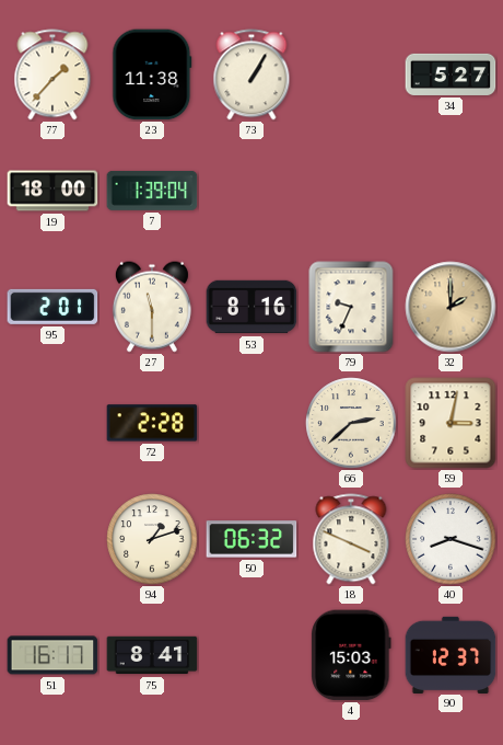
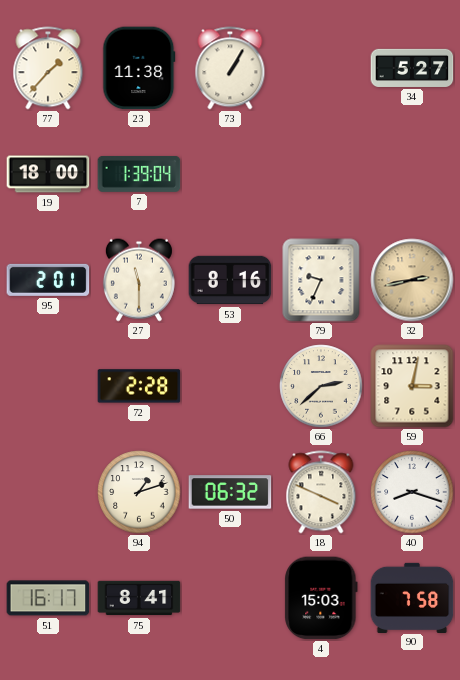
32: 2:00 -> 2:43 (412, 280)
90: 12:37 -> 7:58 (412, 597)
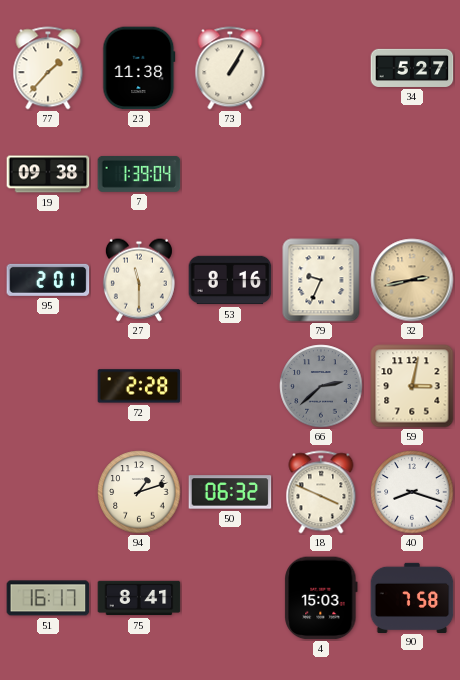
19: 18:00 -> 09:38 (48, 174)
66 dial: cream -> grey (321, 386)
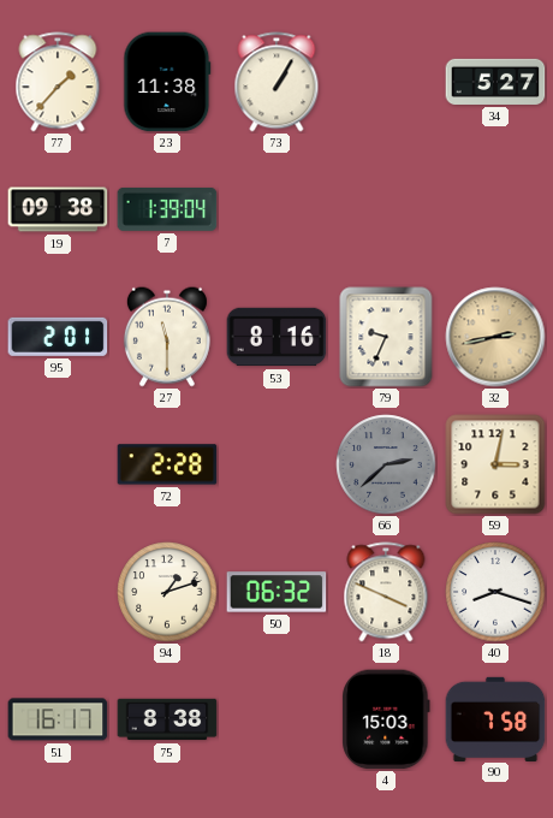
75: 8:41 -> 8:38 (167, 719)
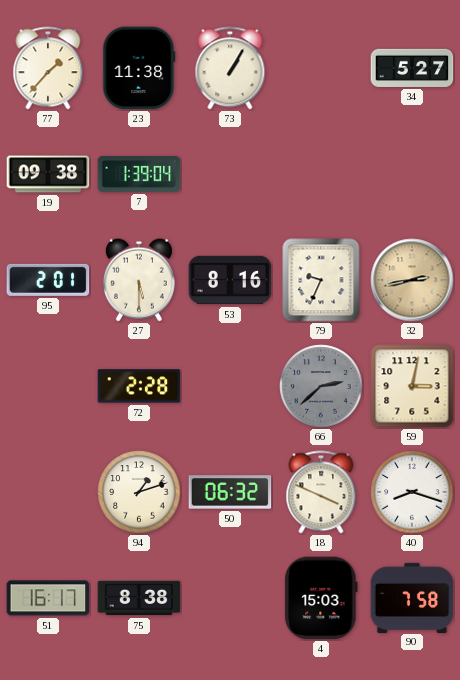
27: 11:30 -> 5:30 (139, 280)
